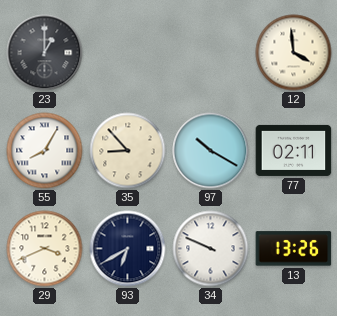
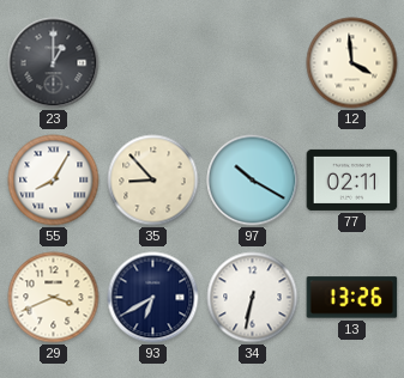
34: 9:49 -> 6:32 (253, 298)
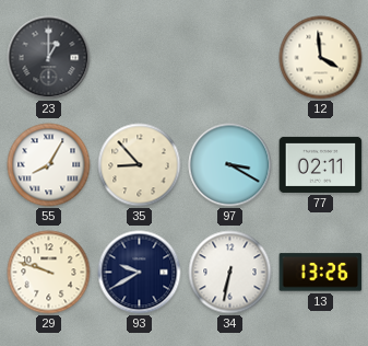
97: 10:20 -> 3:20 (230, 165)
29: 3:41 -> 9:48 (49, 273)
93: 6:40 -> 9:40 (140, 273)
